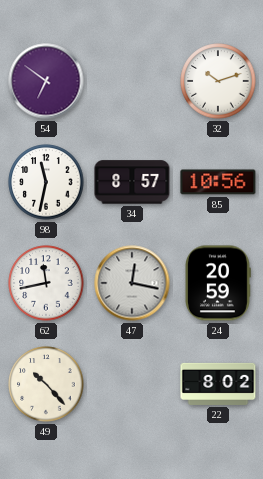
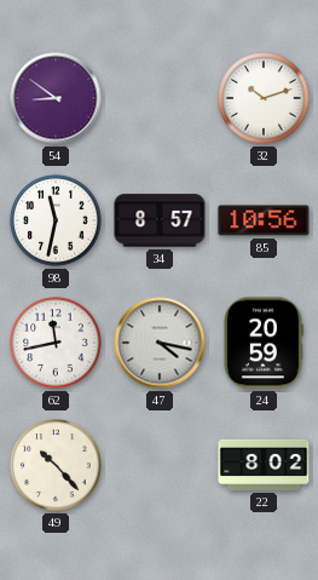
54: 6:51 -> 8:51 (56, 98)
47: 12:17 -> 4:17 (160, 343)
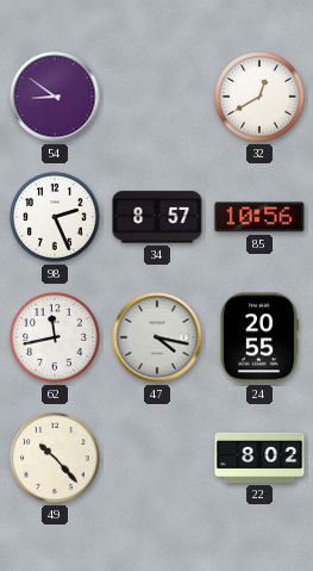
32: 10:12 -> 12:40 (259, 97)
98: 11:32 -> 2:26 (55, 217)
24: 20:59 -> 20:55 (259, 337)
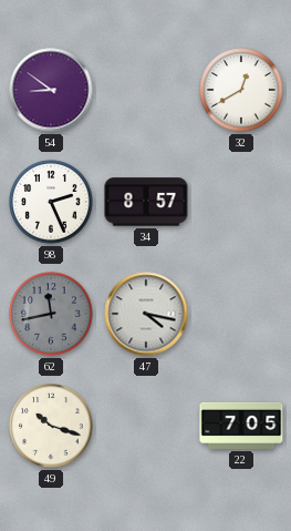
85: 10:56 -> none (259, 217)
62 dial: white -> grey (51, 314)
24: 20:55 -> none (259, 337)
49: 10:23 -> 10:18 (51, 426)
22: 8:02 -> 7:05 (241, 426)
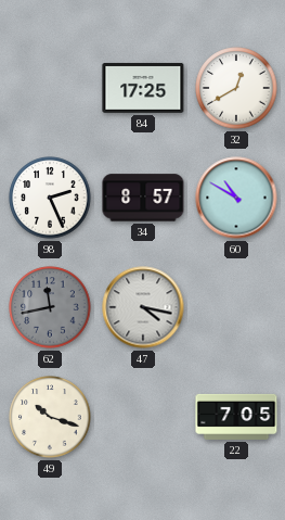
54: 8:51 -> none (51, 90)
84: none -> 17:25 (143, 88)
60: none -> 10:50 (236, 198)
